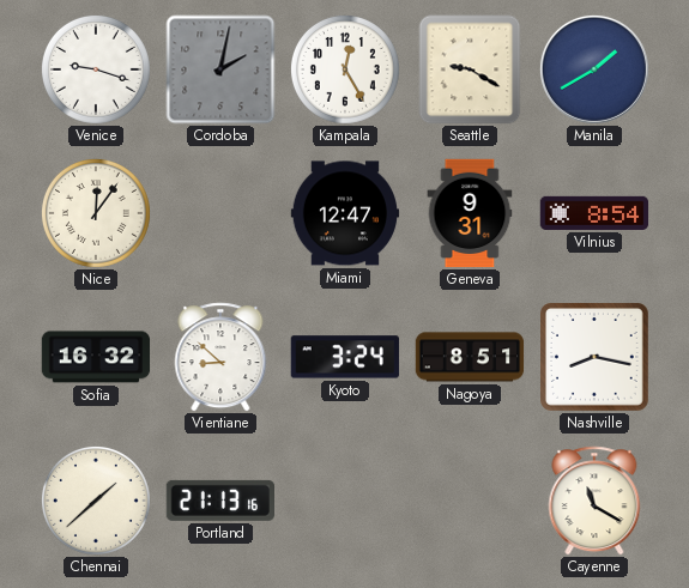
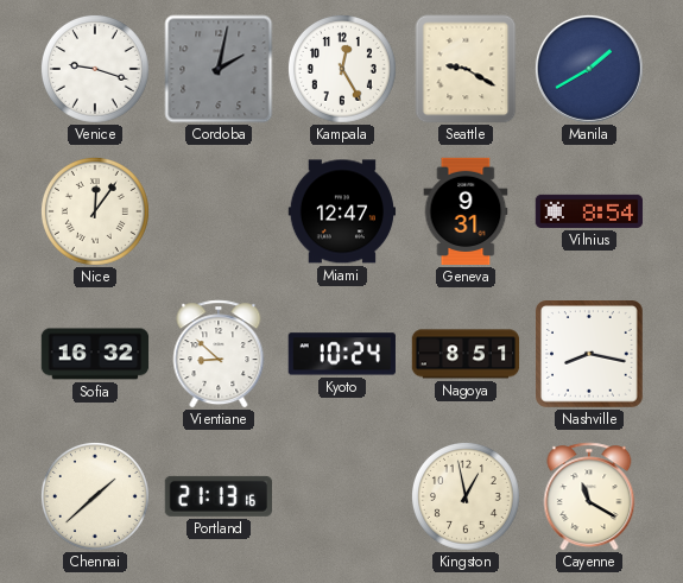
Kyoto: 3:24 -> 10:24 (342, 354)
Kingston: none -> 12:58 (466, 496)
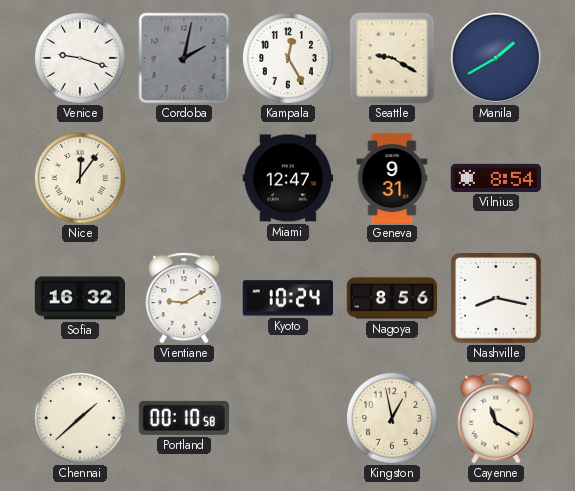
Vientiane: 8:52 -> 9:10 (184, 298)
Nagoya: 8:51 -> 8:56 (392, 298)
Portland: 21:13 -> 00:10 (183, 418)
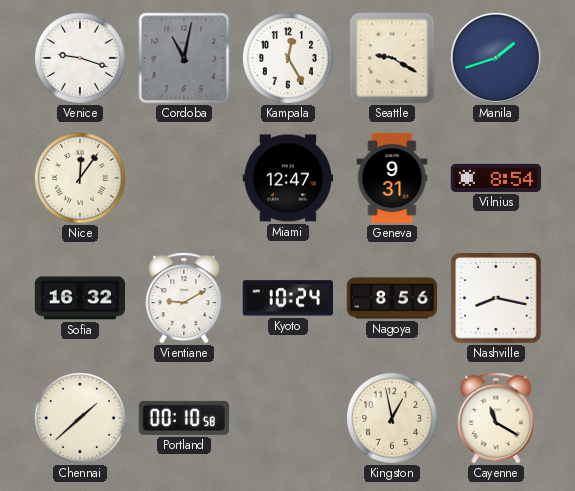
Cordoba: 2:02 -> 11:02 (184, 58)
Manila: 1:40 -> 1:42 (496, 58)
